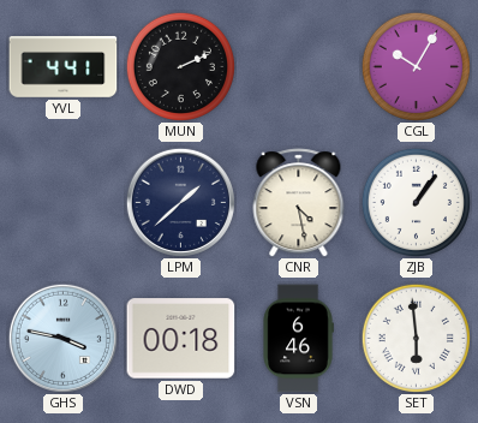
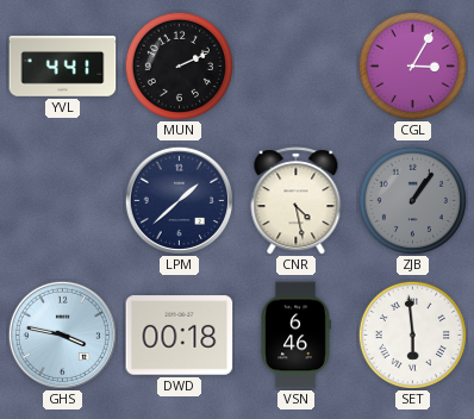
CGL: 10:05 -> 3:05 (412, 65)
ZJB dial: white -> grey (412, 200)
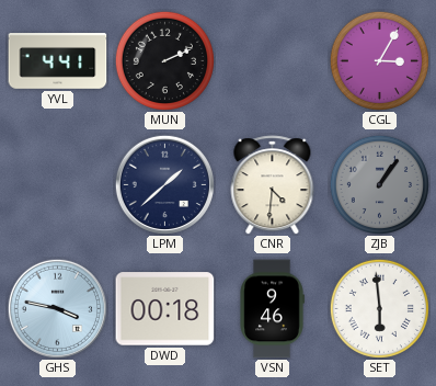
CNR: 4:28 -> 4:31 (273, 185)
VSN: 6:46 -> 9:46 (272, 309)
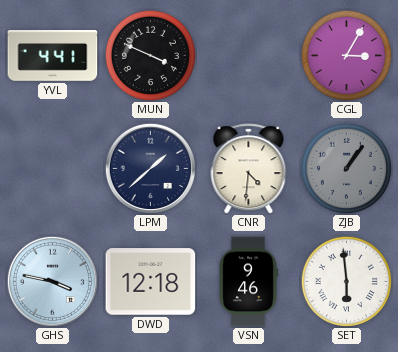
MUN: 2:11 -> 3:49 (150, 55)
DWD: 00:18 -> 12:18 (151, 282)
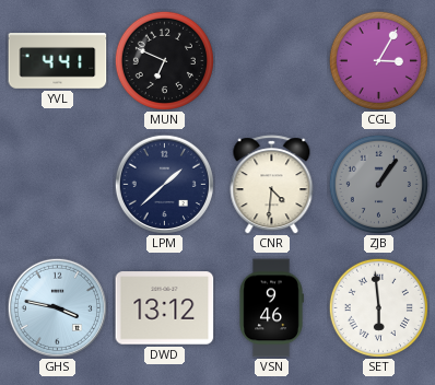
MUN: 3:49 -> 6:49 (164, 60)
DWD: 12:18 -> 13:12 (165, 308)
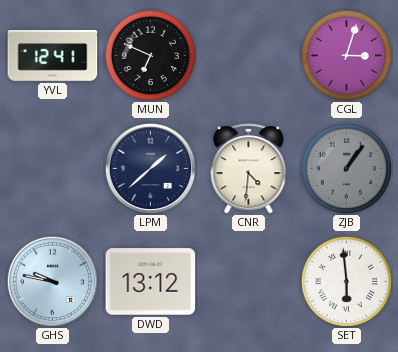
YVL: 4:41 -> 12:41 (53, 56)
CGL: 3:05 -> 3:03 (346, 55)
GHS: 3:47 -> 9:47 (52, 281)
VSN: 9:46 -> none (271, 308)
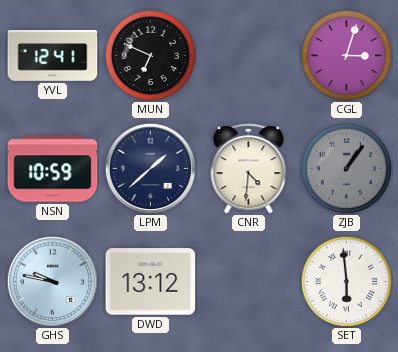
NSN: none -> 10:59 (53, 169)
